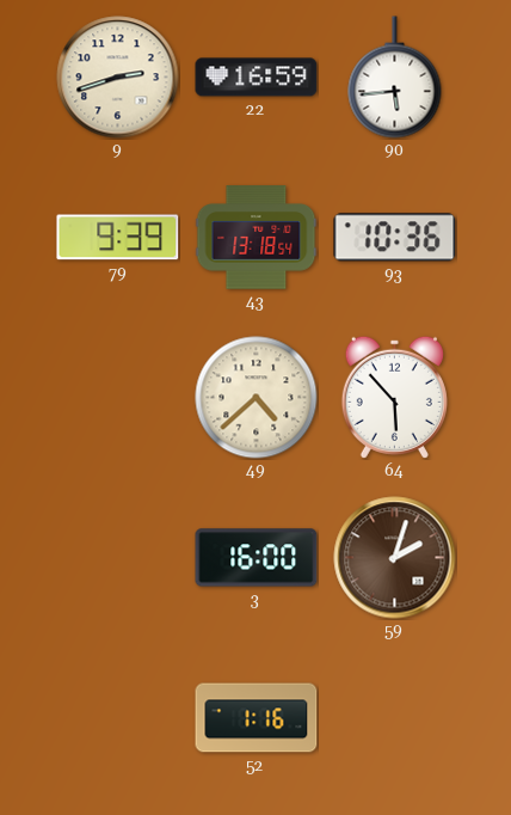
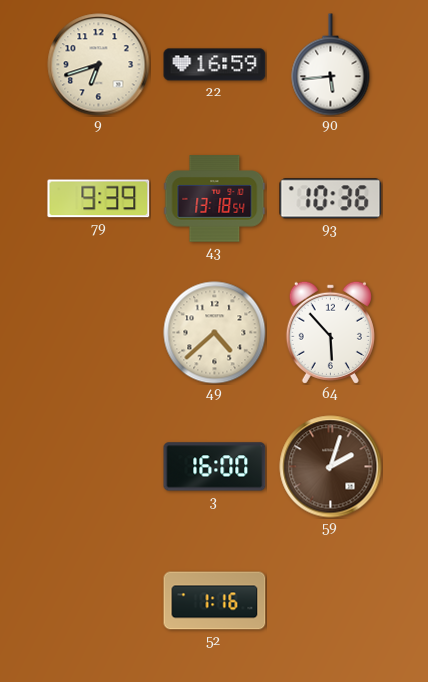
9: 2:42 -> 6:42 (99, 65)
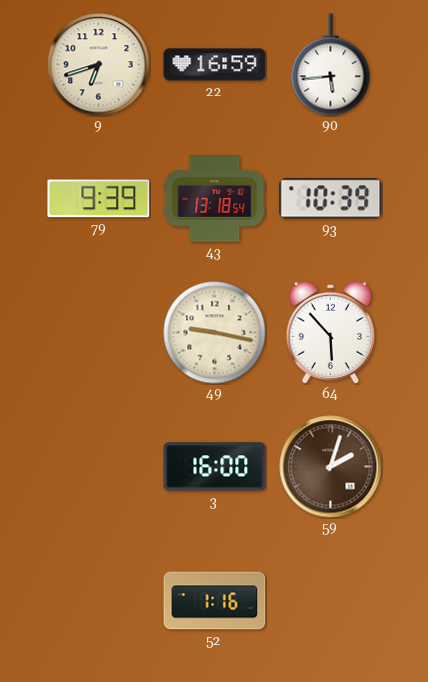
93: 10:36 -> 10:39 (331, 199)
49: 4:38 -> 9:17 (215, 333)
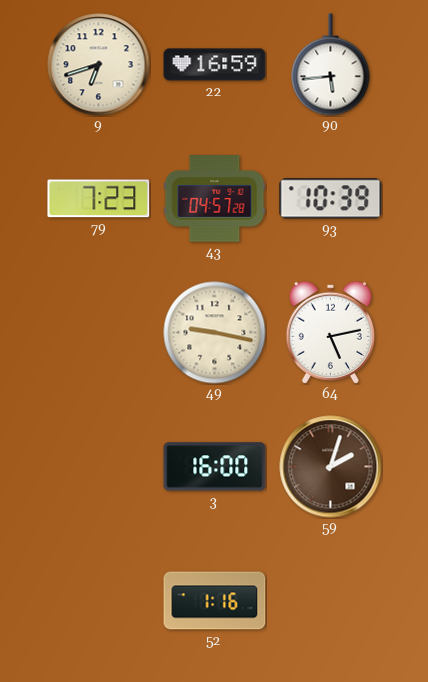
79: 9:39 -> 7:23 (99, 199)
43: 13:18 -> 04:57 (215, 199)
64: 5:53 -> 5:13 (330, 332)
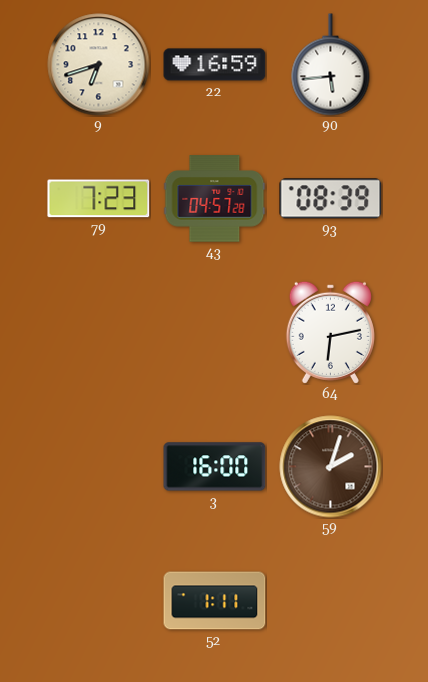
93: 10:39 -> 08:39 (331, 199)
49: 9:17 -> none (215, 333)
64: 5:13 -> 6:13 (330, 332)
52: 1:16 -> 1:11 (215, 601)
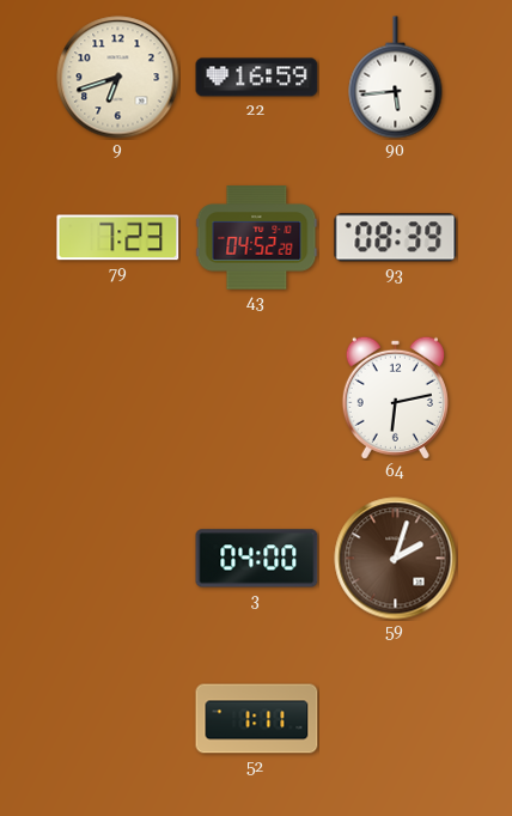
43: 04:57 -> 04:52 (257, 238)
3: 16:00 -> 04:00 (257, 559)
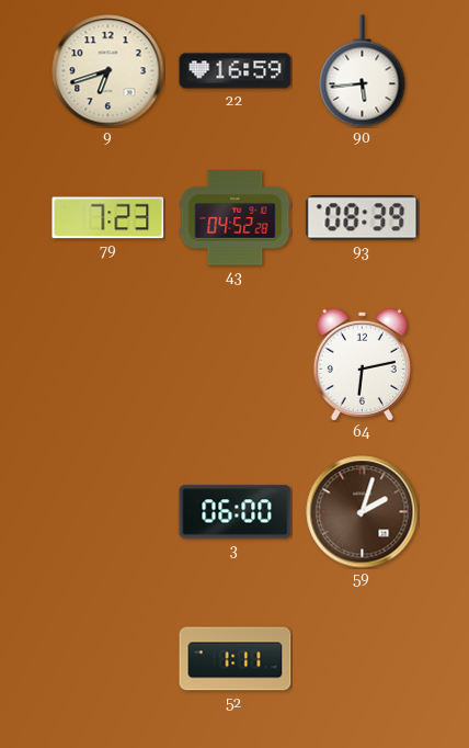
3: 04:00 -> 06:00 (236, 512)
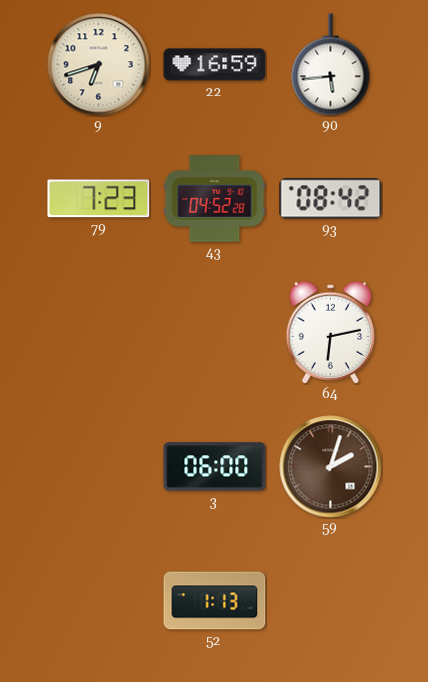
93: 08:39 -> 08:42 (331, 199)
52: 1:11 -> 1:13 (215, 601)
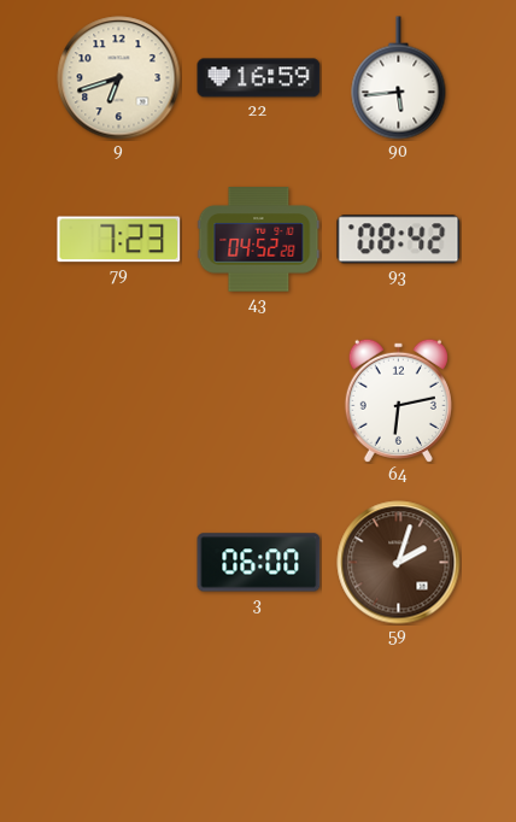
52: 1:13 -> none (215, 601)
